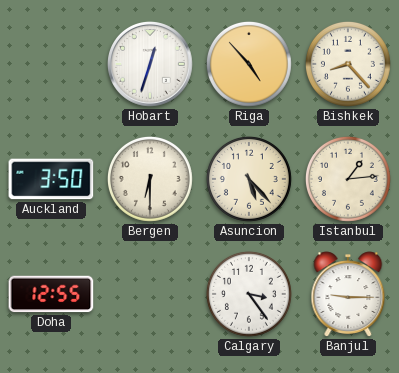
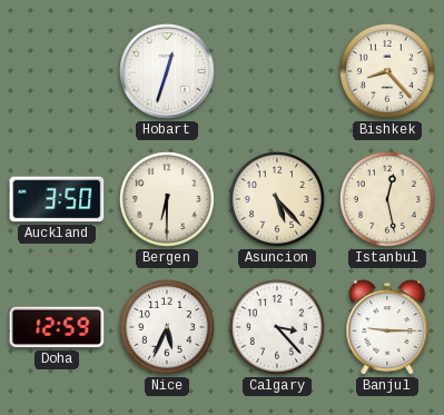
Riga: 4:53 -> none (249, 64)
Istanbul: 1:14 -> 12:28 (387, 199)
Doha: 12:55 -> 12:59 (57, 327)
Nice: none -> 5:34 (167, 327)
Calgary: 3:24 -> 3:23 (277, 327)
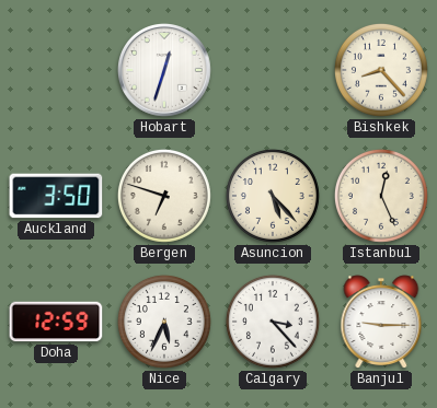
Bergen: 6:30 -> 6:48 (164, 196)
Istanbul: 12:28 -> 12:26 (381, 196)
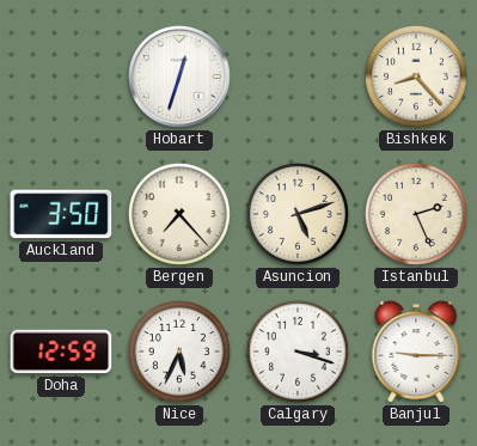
Bergen: 6:48 -> 7:23 (179, 214)
Asuncion: 5:23 -> 5:12 (298, 214)
Istanbul: 12:26 -> 2:26 (416, 214)
Calgary: 3:23 -> 3:18 (298, 352)
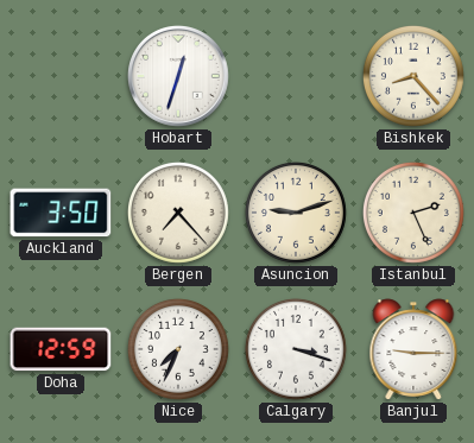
Asuncion: 5:12 -> 9:12 (296, 213)
Nice: 5:34 -> 7:34 (178, 349)
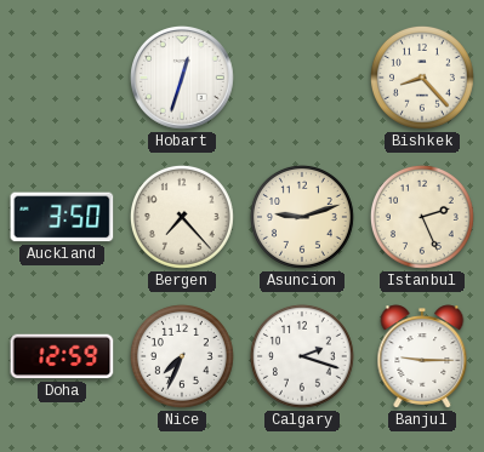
Calgary: 3:18 -> 2:18 (302, 356)
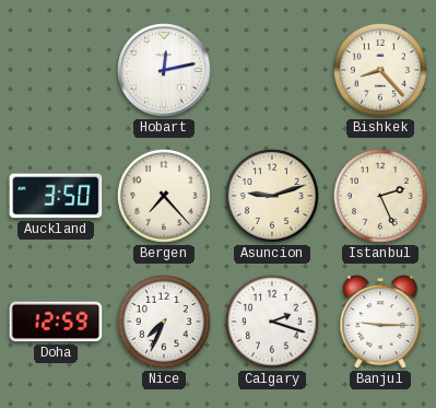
Hobart: 12:33 -> 12:13 (165, 71)
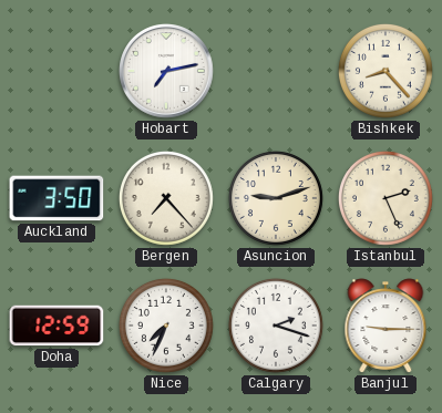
Hobart: 12:13 -> 7:13 (167, 72)
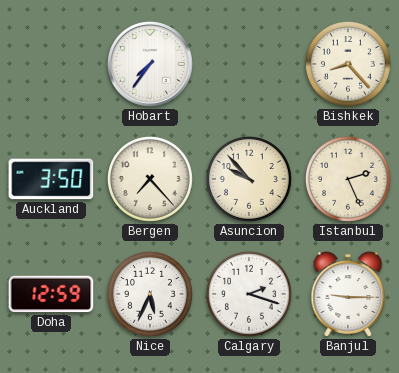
Hobart: 7:13 -> 7:36 (151, 65)
Asuncion: 9:12 -> 9:53 (249, 179)
Nice: 7:34 -> 5:34 (150, 294)
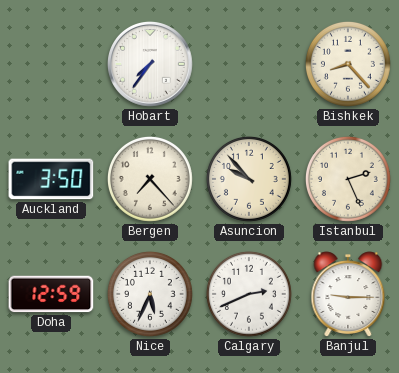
Calgary: 2:18 -> 2:41 (249, 294)
